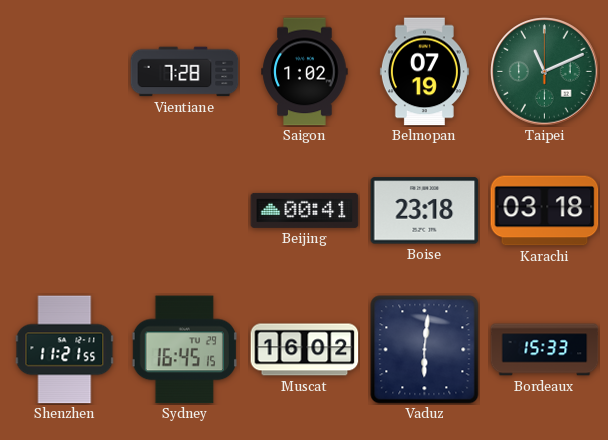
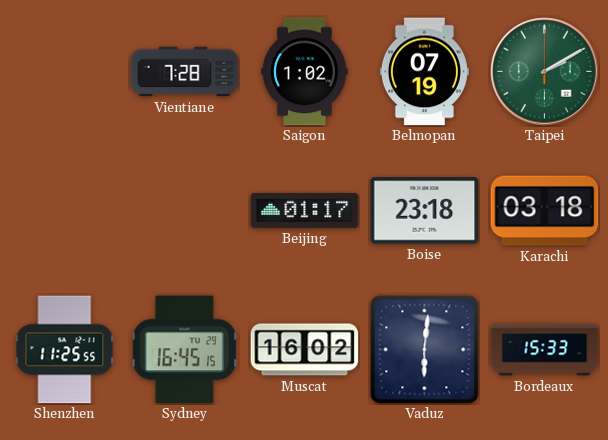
Taipei: 11:11 -> 2:10 (545, 72)
Beijing: 00:41 -> 01:17 (305, 210)
Shenzhen: 11:21 -> 11:25 (65, 350)
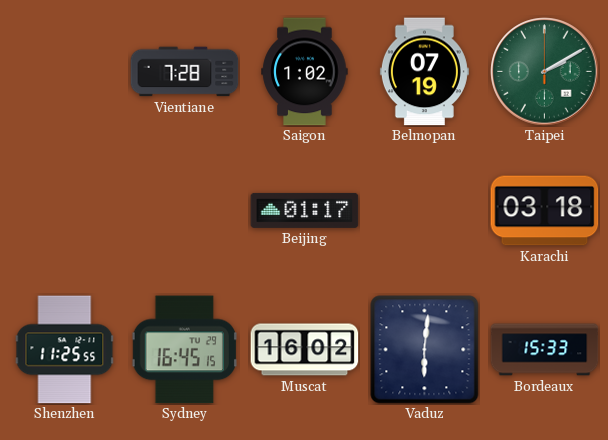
Boise: 23:18 -> none (425, 211)
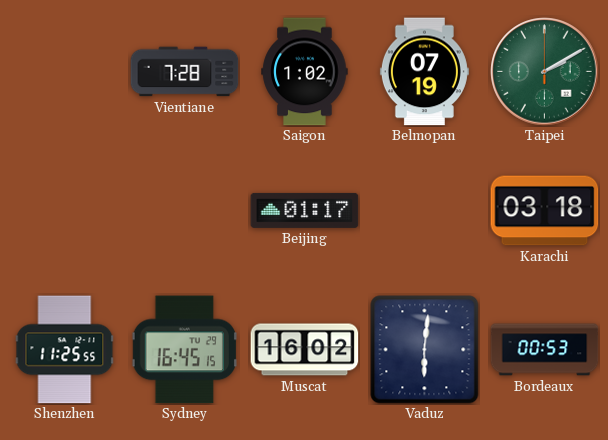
Bordeaux: 15:33 -> 00:53 (545, 350)
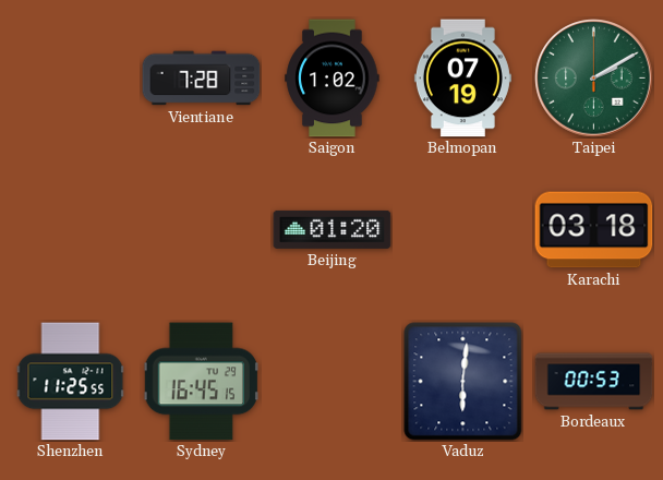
Beijing: 01:17 -> 01:20 (333, 229)
Muscat: 16:02 -> none (305, 350)
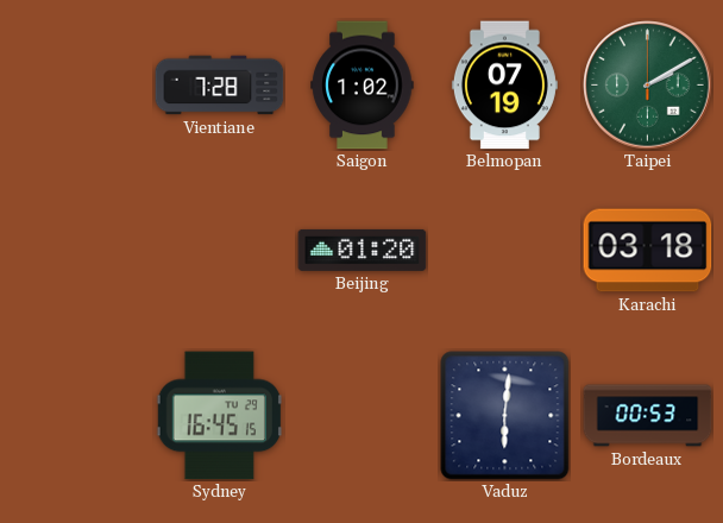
Shenzhen: 11:25 -> none (71, 382)
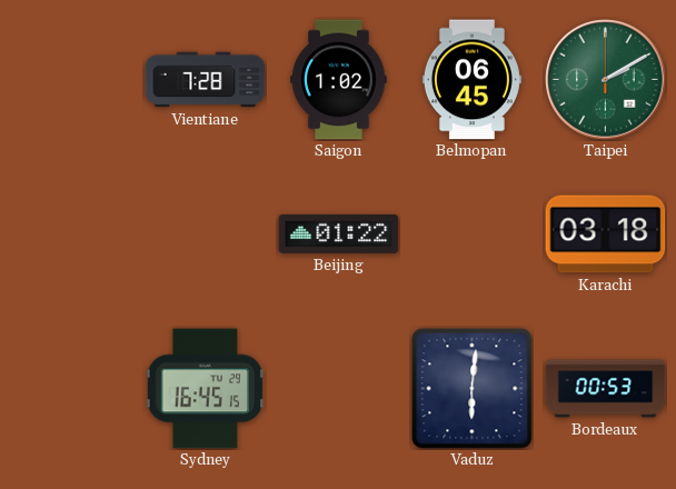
Belmopan: 07:19 -> 06:45 (471, 80)
Beijing: 01:20 -> 01:22 (339, 233)
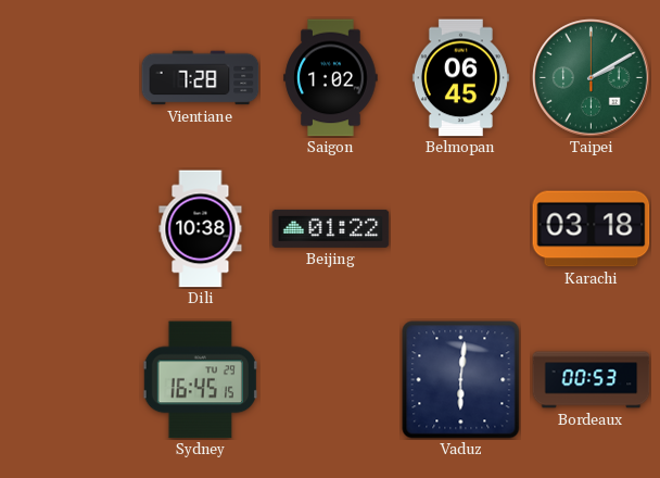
Dili: none -> 10:38 (201, 229)
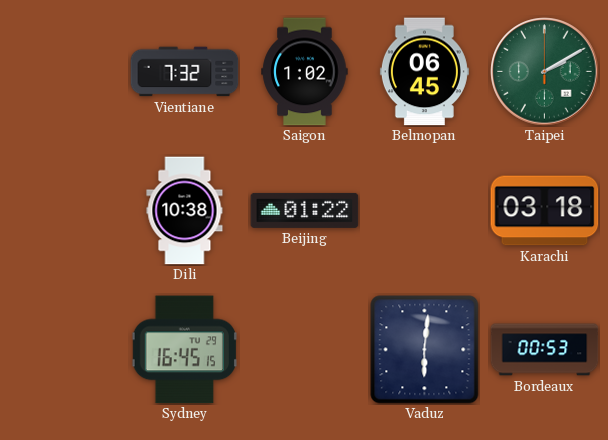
Vientiane: 7:28 -> 7:32 (185, 72)
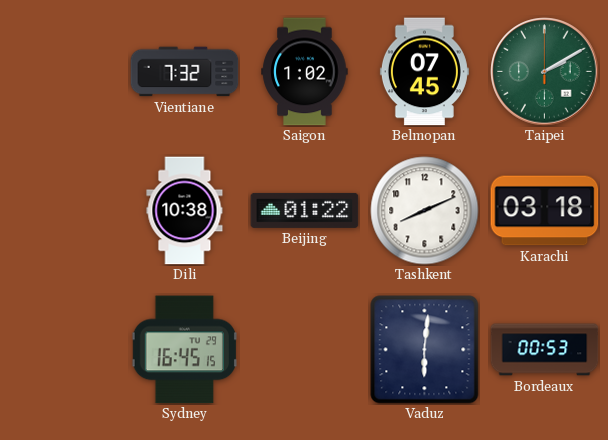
Belmopan: 06:45 -> 07:45 (424, 72)
Tashkent: none -> 8:11 (425, 211)
